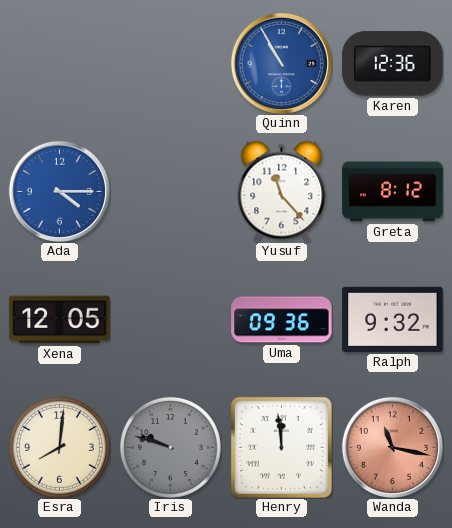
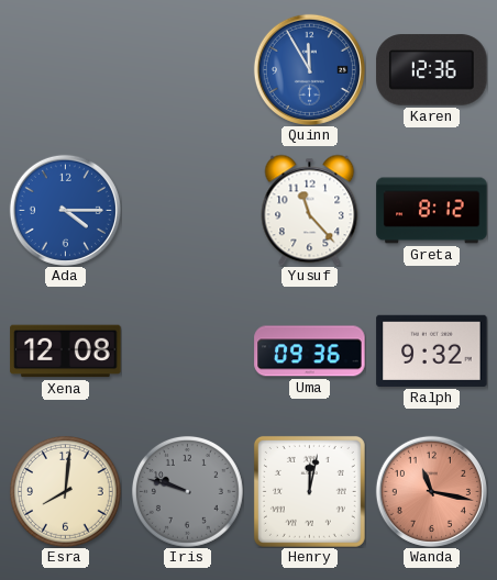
Quinn: 10:55 -> 11:55 (309, 69)
Xena: 12:05 -> 12:08 (66, 352)
Henry: 11:59 -> 12:02 (309, 491)
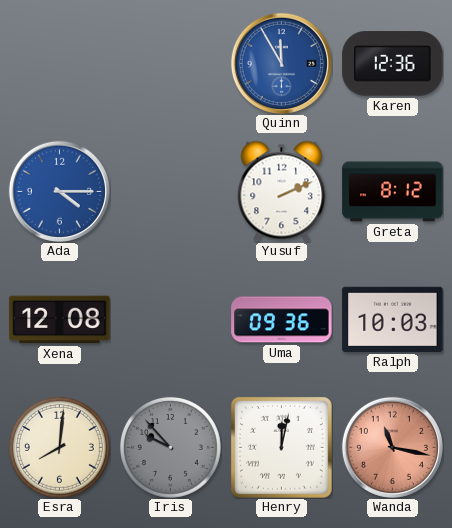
Yusuf: 11:23 -> 2:11 (282, 191)
Ralph: 9:32 -> 10:03 (393, 319)
Iris: 9:48 -> 9:53 (170, 447)
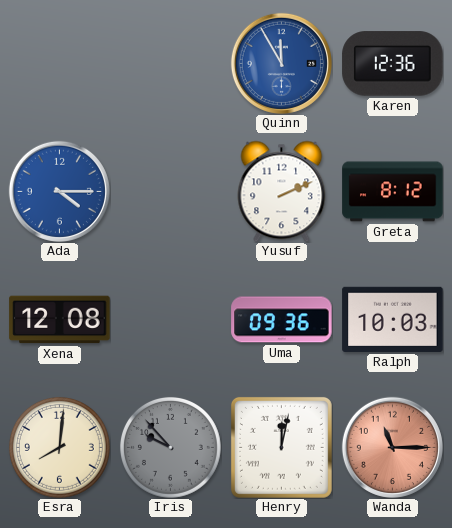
Wanda: 11:17 -> 11:15 (392, 447)
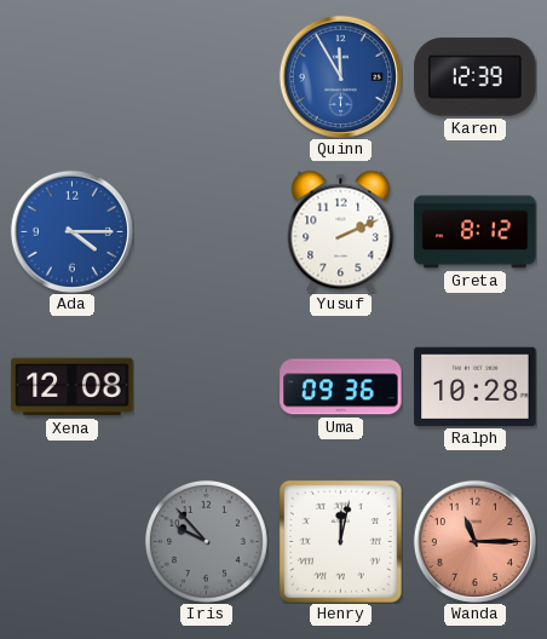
Karen: 12:36 -> 12:39 (476, 77)
Ralph: 10:03 -> 10:28 (476, 386)
Esra: 8:01 -> none (59, 447)
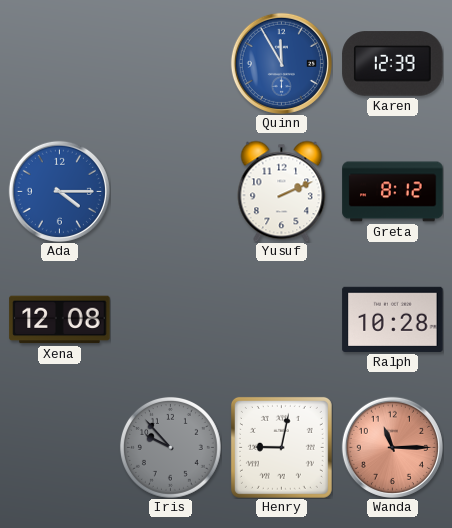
Uma: 09:36 -> none (341, 387)
Henry: 12:02 -> 9:02 (281, 447)
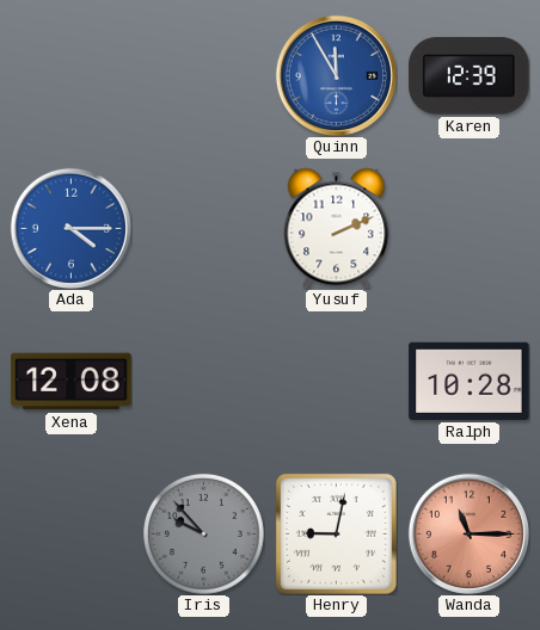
Greta: 8:12 -> none (393, 192)
